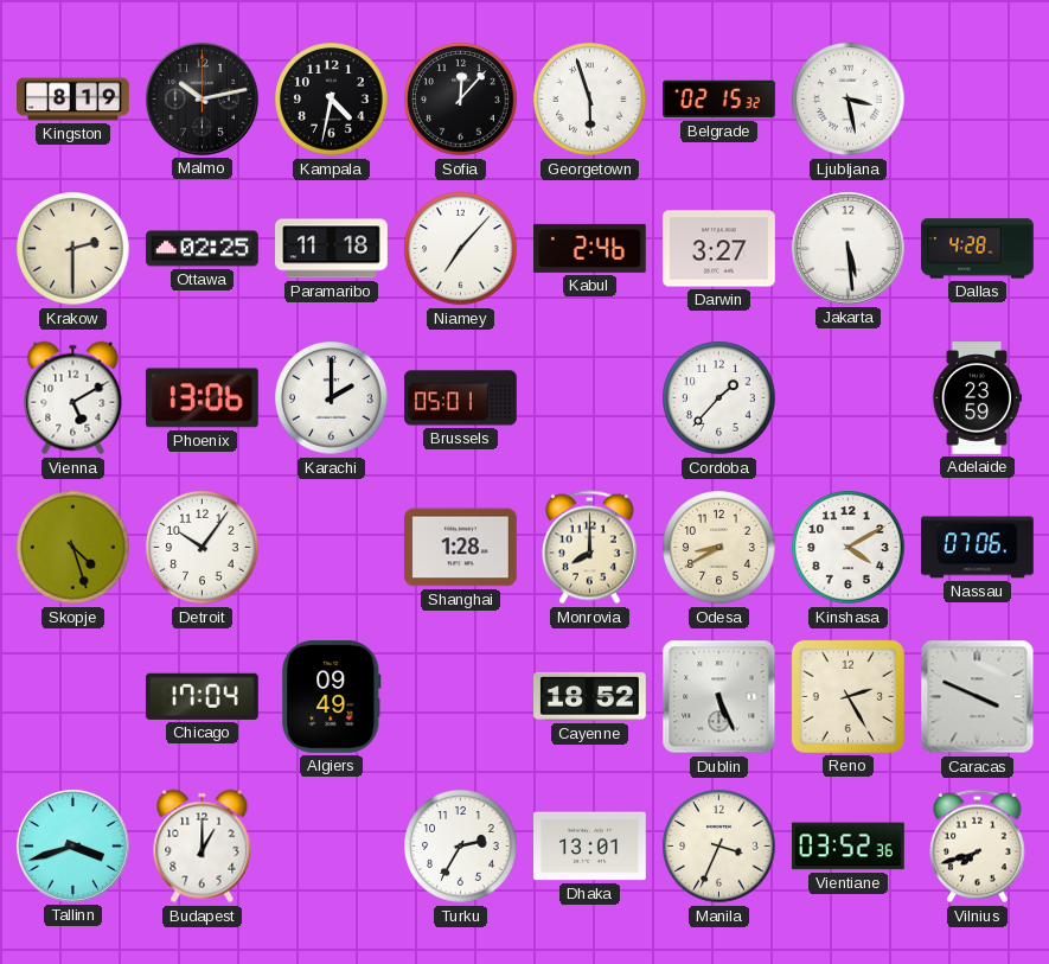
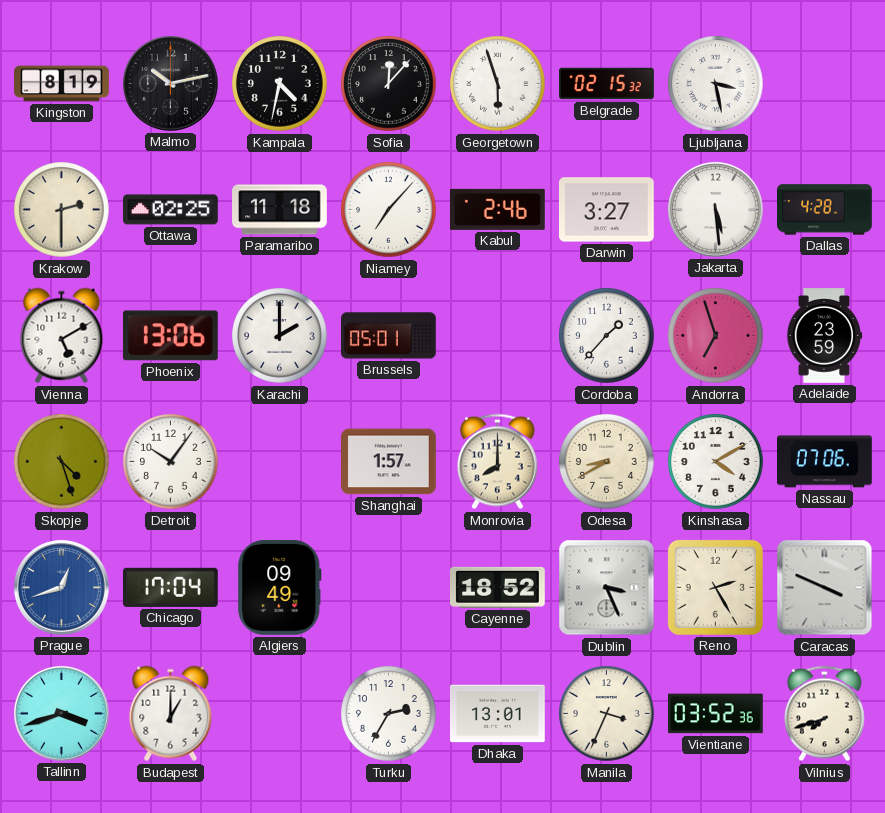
Andorra: none -> 6:57 (716, 336)
Shanghai: 1:28 -> 1:57 (389, 462)
Prague: none -> 12:42 (61, 587)
Dublin: 5:26 -> 3:26 (607, 588)
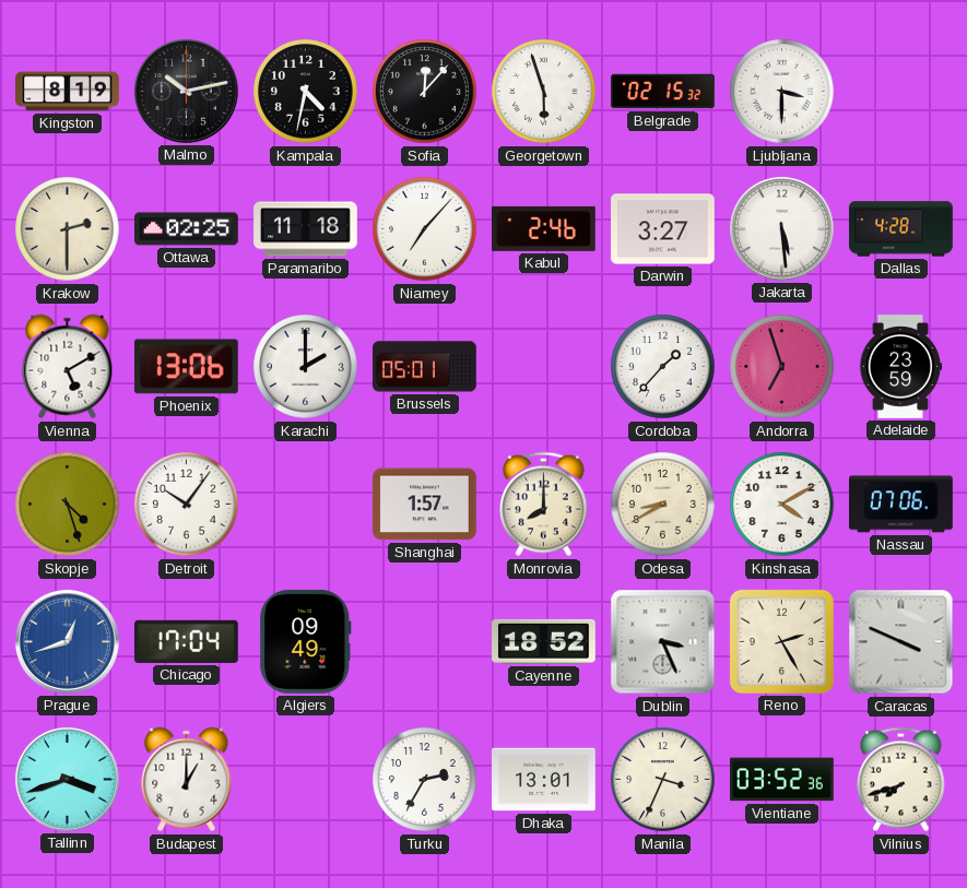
Ljubljana: 3:28 -> 3:30 (782, 92)
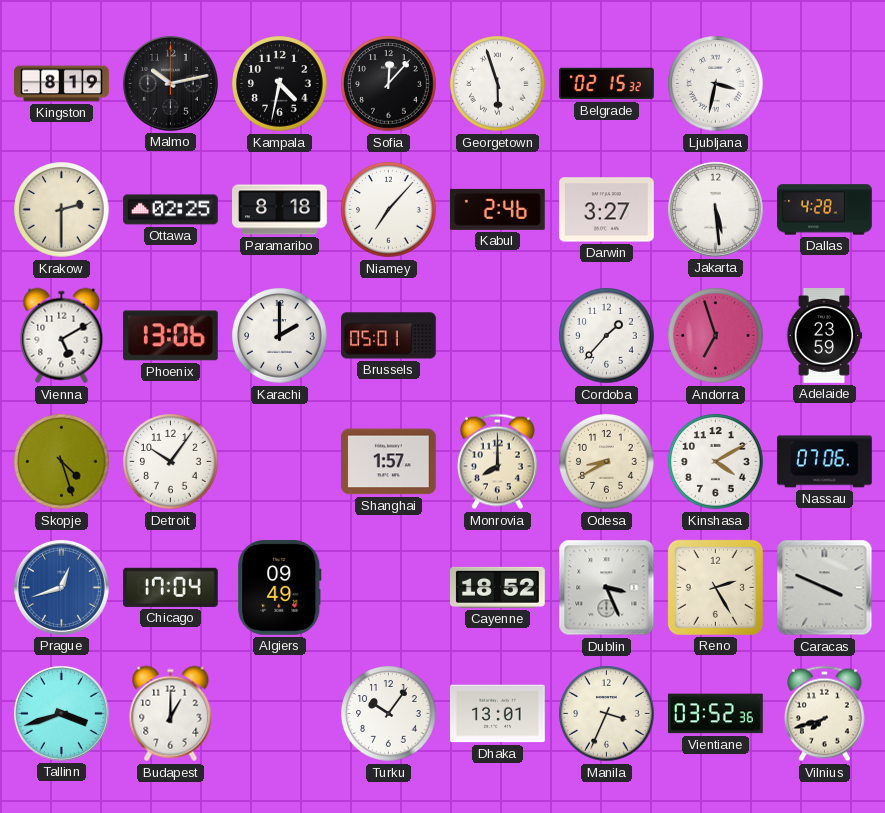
Ljubljana: 3:30 -> 3:32 (716, 84)
Paramaribo: 11:18 -> 8:18 (280, 210)
Turku: 2:35 -> 10:06 (389, 714)
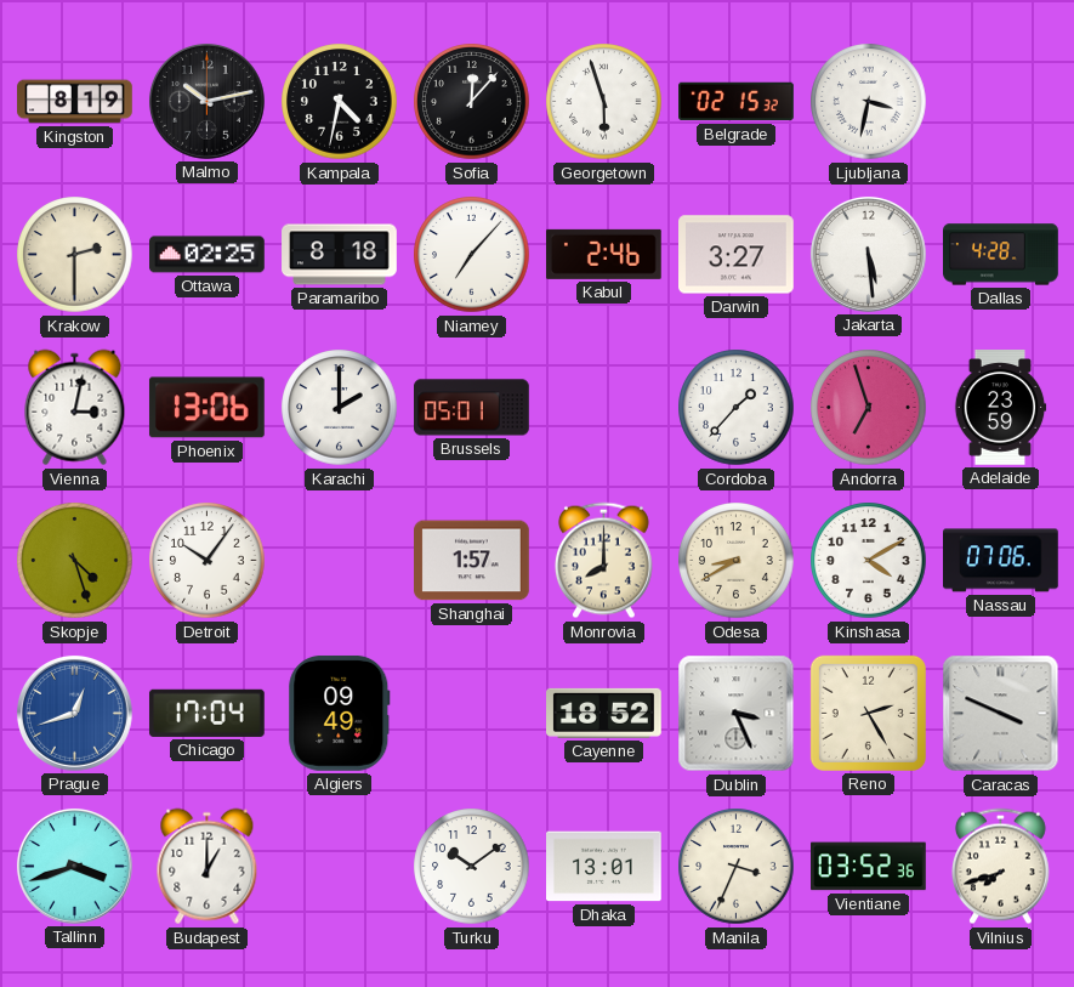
Vienna: 5:10 -> 3:02 (75, 408)
Turku: 10:06 -> 10:09 (472, 867)
